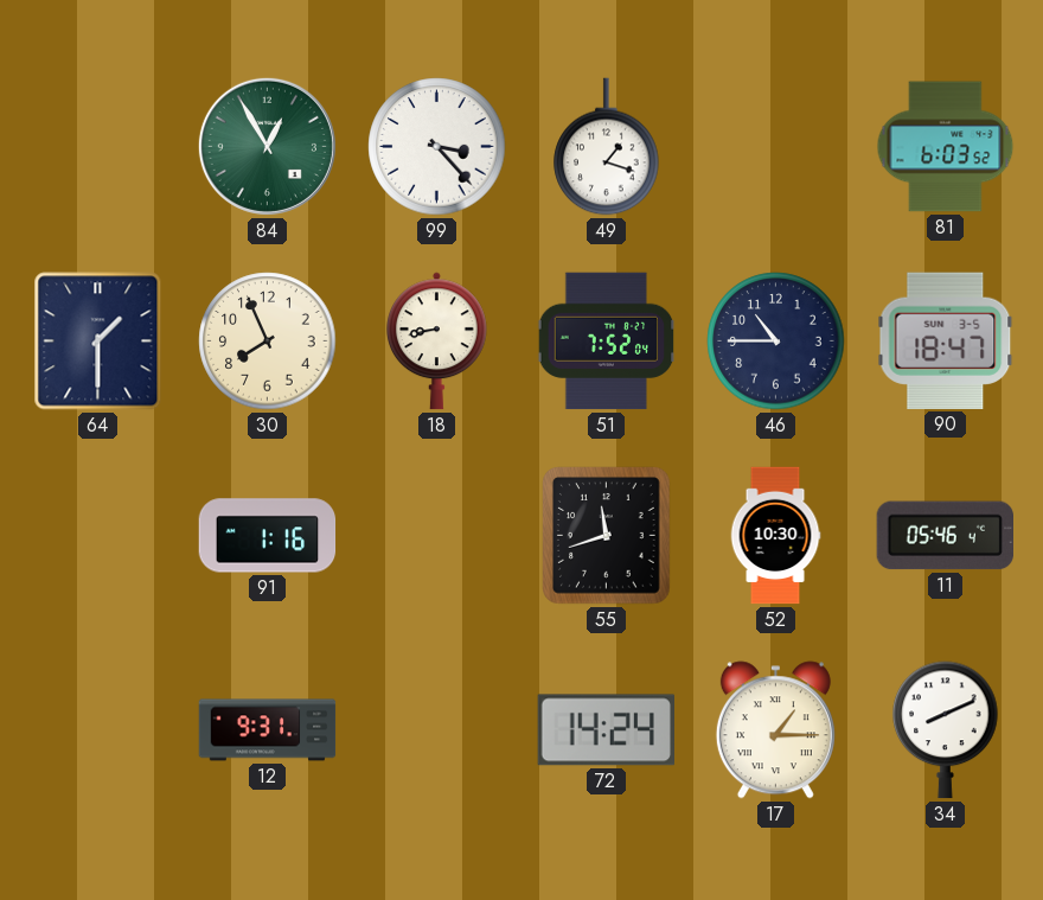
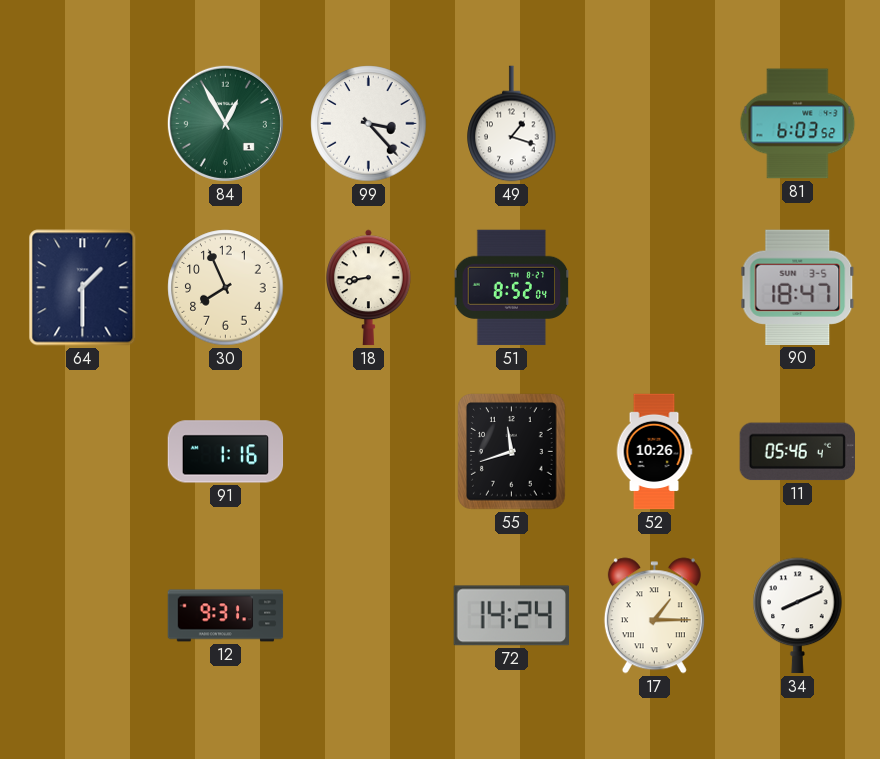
51: 7:52 -> 8:52 (512, 288)
46: 10:45 -> none (776, 342)
52: 10:30 -> 10:26 (654, 452)
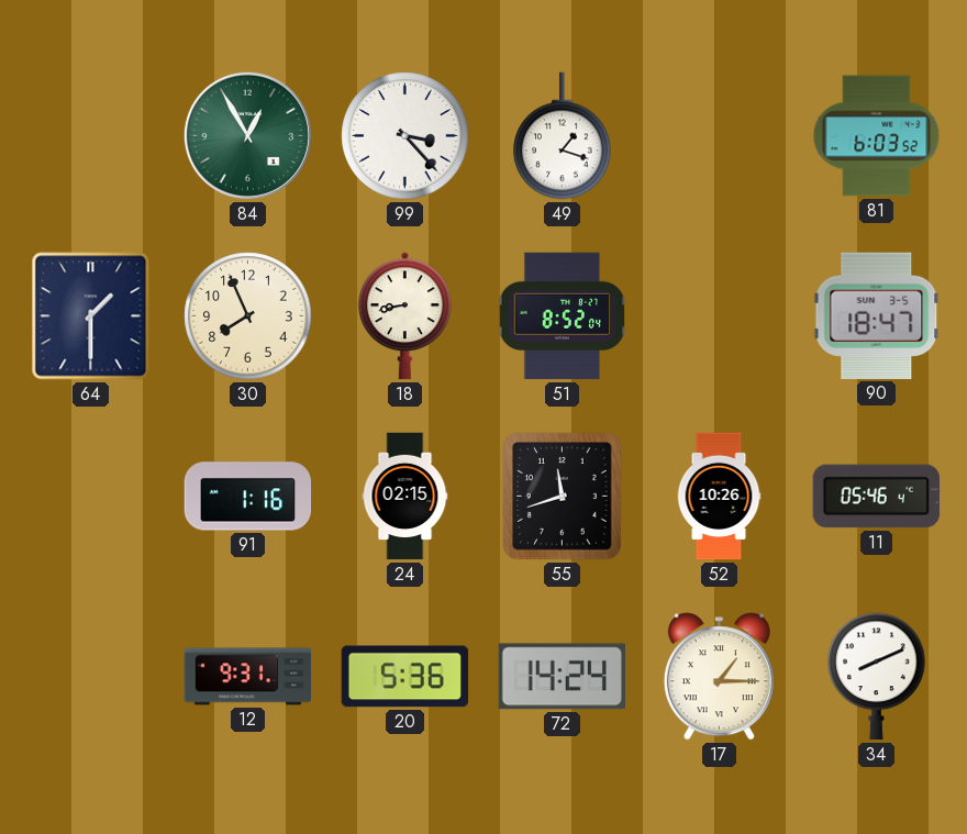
24: none -> 02:15 (405, 497)
20: none -> 5:36 (405, 677)
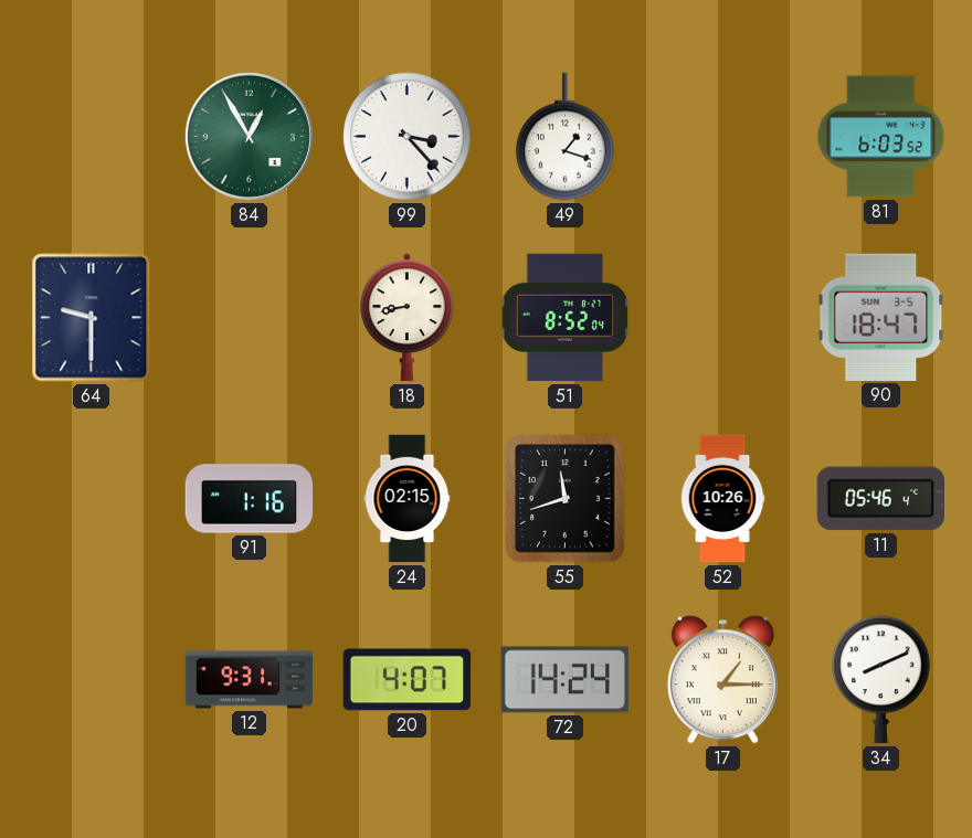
64: 1:30 -> 9:30 (92, 318)
30: 7:56 -> none (248, 316)
20: 5:36 -> 4:07 (408, 680)
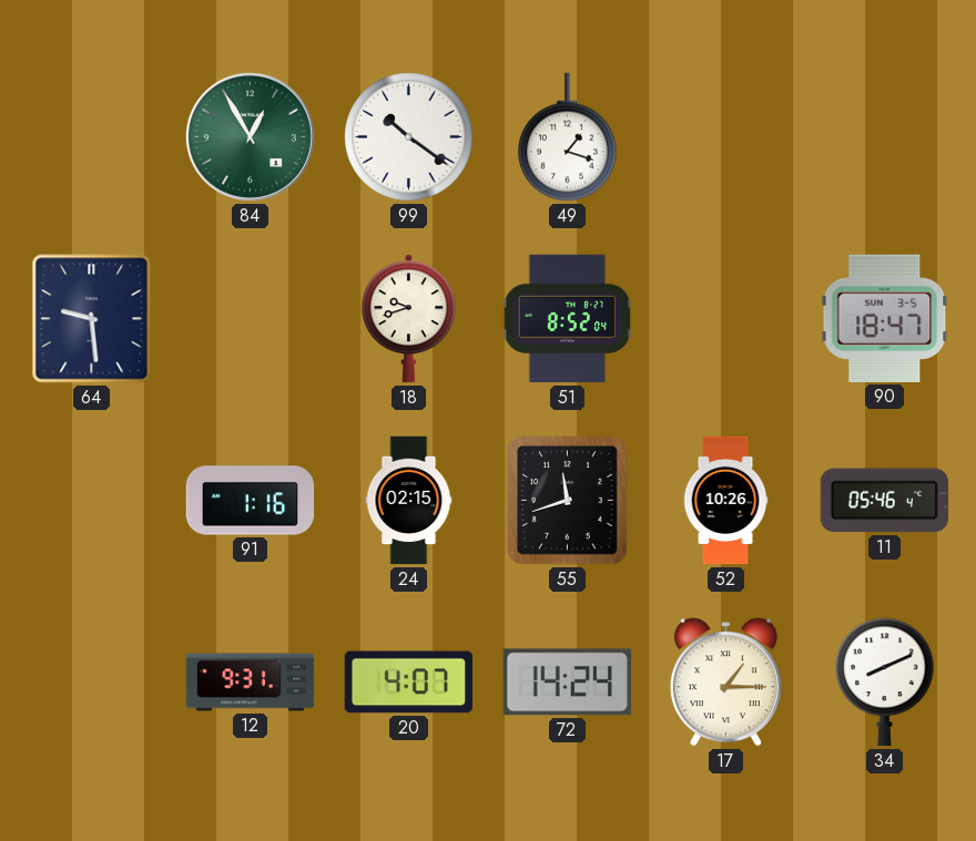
99: 3:23 -> 10:21 (409, 137)
81: 6:03 -> none (881, 137)
64: 9:30 -> 9:29 (92, 319)
18: 8:43 -> 9:42 (409, 319)
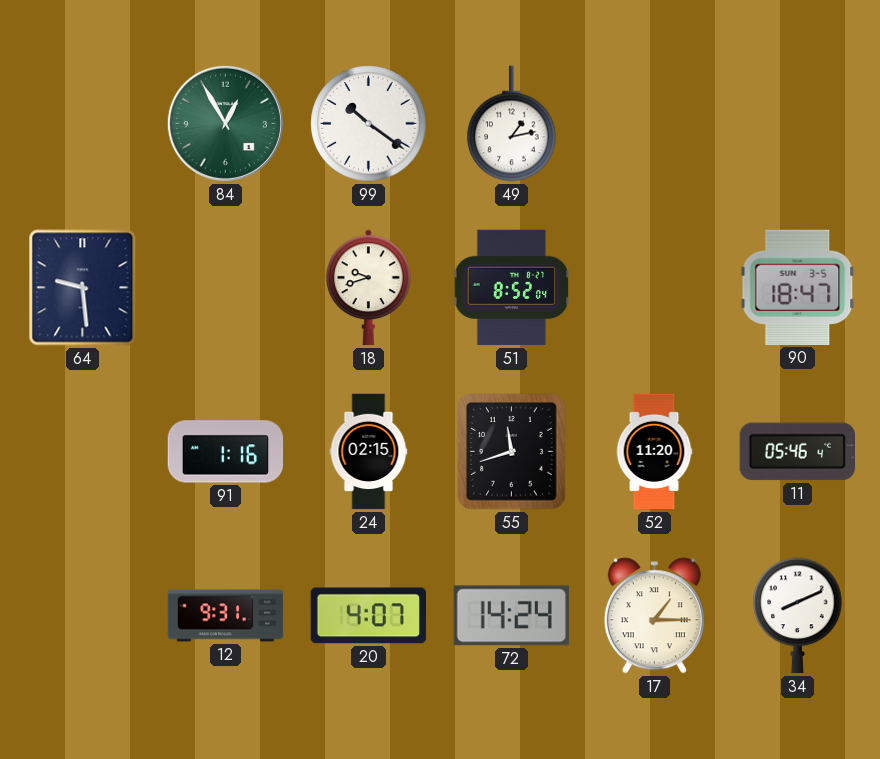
49: 1:18 -> 1:13 (512, 124)
52: 10:26 -> 11:20 (654, 452)
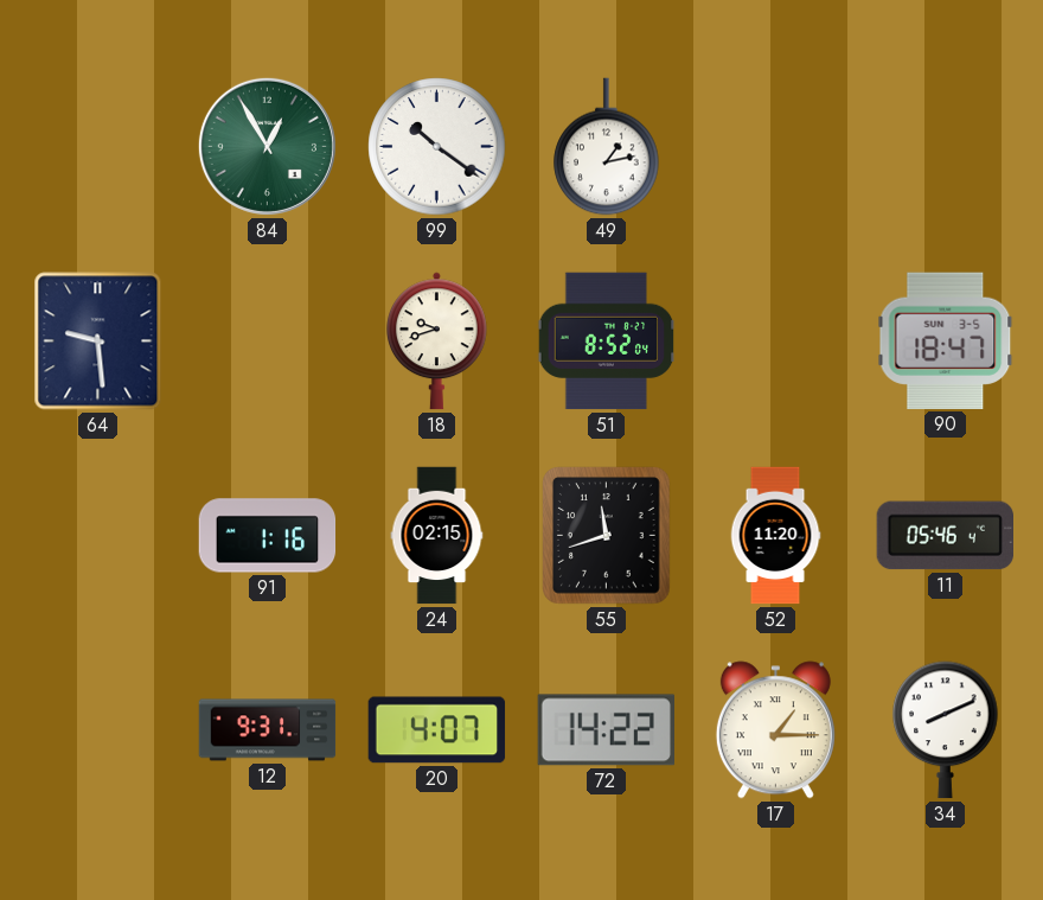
72: 14:24 -> 14:22 (606, 730)
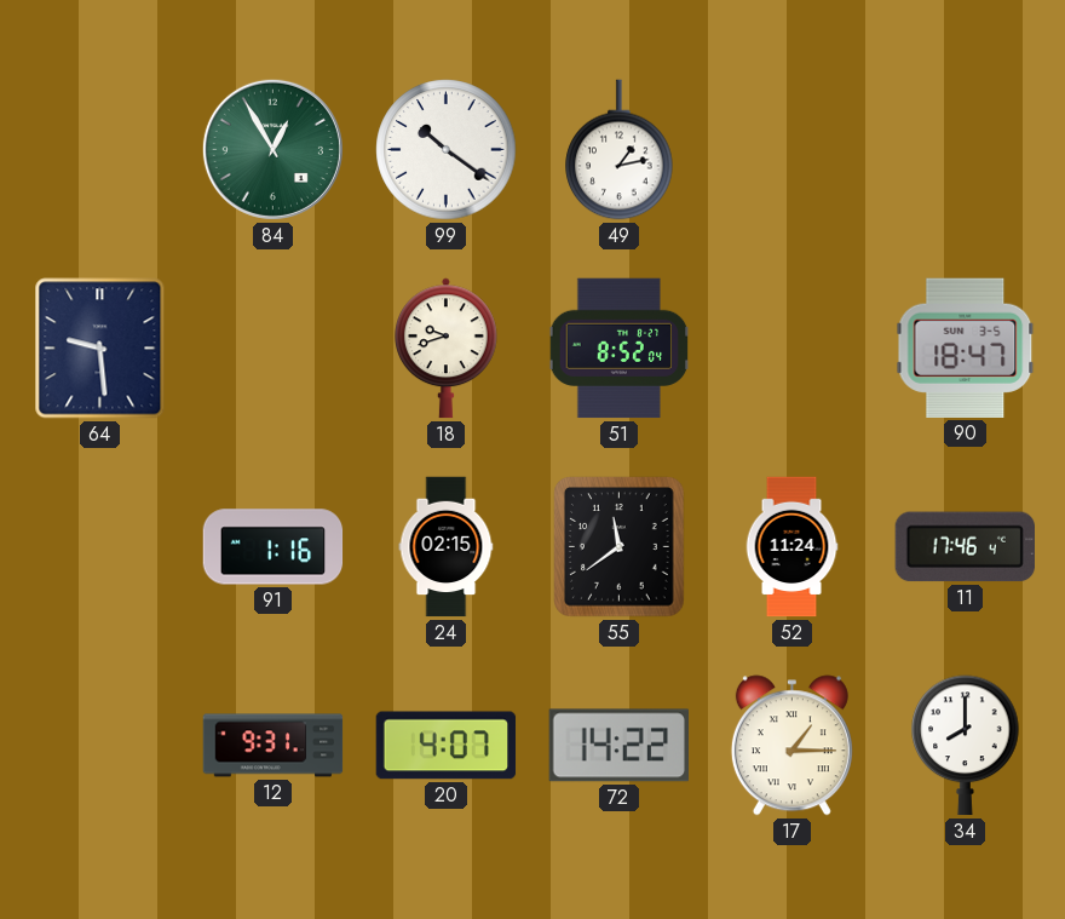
55: 11:42 -> 11:39 (620, 547)
52: 11:20 -> 11:24 (791, 547)
11: 05:46 -> 17:46 (965, 547)
34: 8:11 -> 8:00 (966, 746)
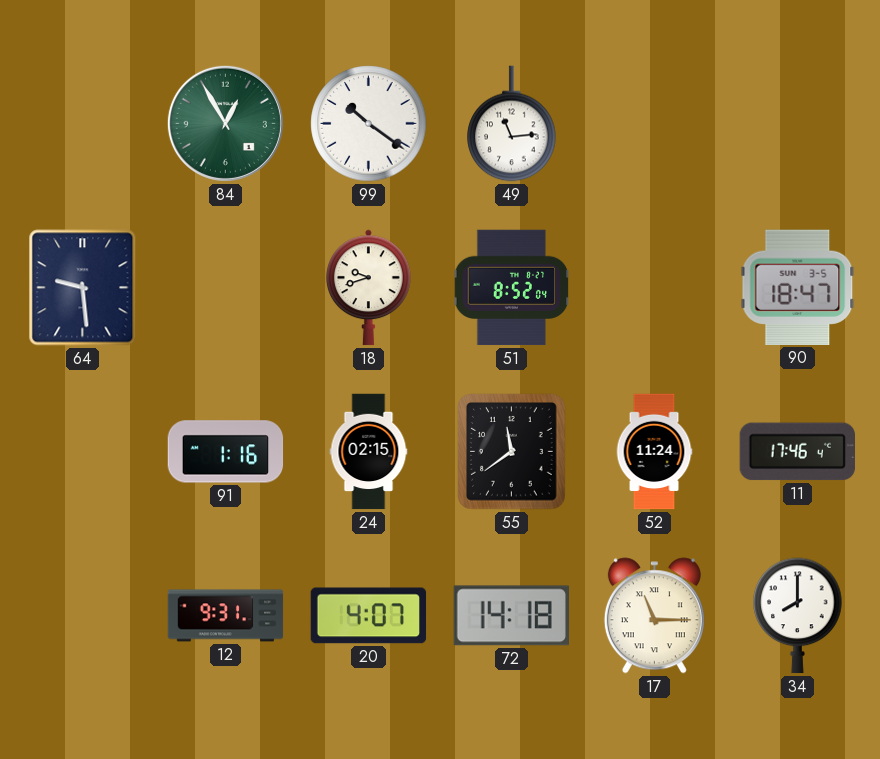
49: 1:13 -> 11:14 (512, 124)
72: 14:22 -> 14:18 (511, 616)
17: 1:15 -> 11:15 (654, 616)
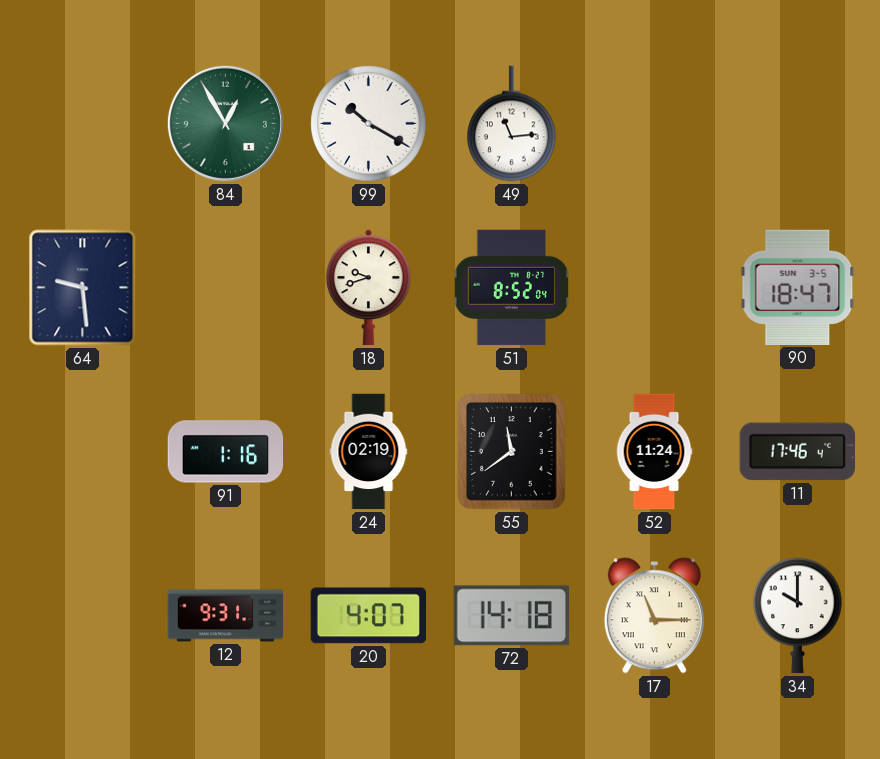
99: 10:21 -> 10:20 (369, 124)
24: 02:15 -> 02:19 (369, 452)
34: 8:00 -> 10:00 (798, 616)
